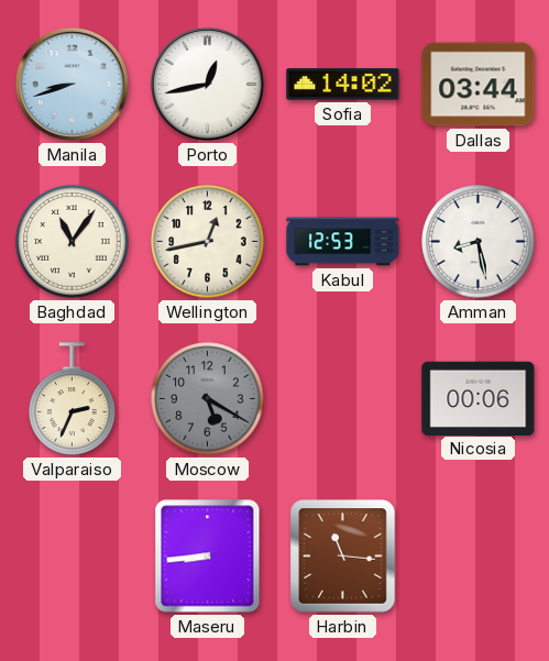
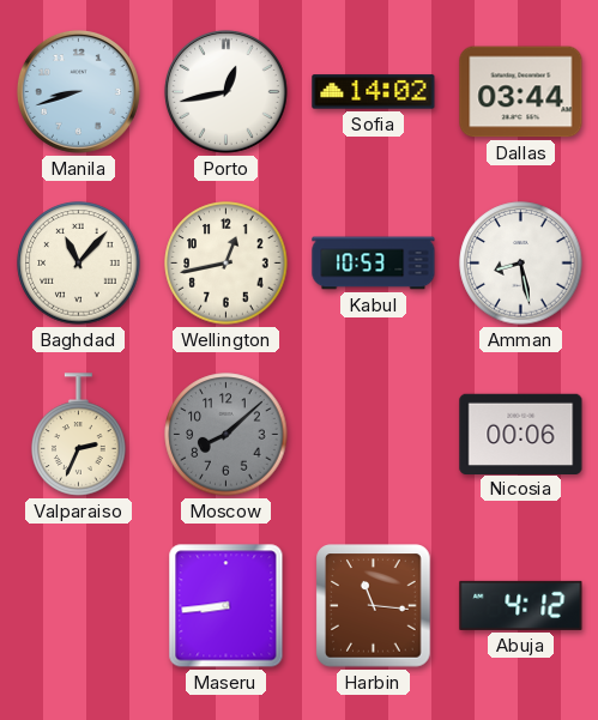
Baghdad: 11:06 -> 11:07 (79, 264)
Kabul: 12:53 -> 10:53 (374, 264)
Moscow: 5:20 -> 8:08 (226, 435)
Abuja: none -> 4:12 (521, 605)
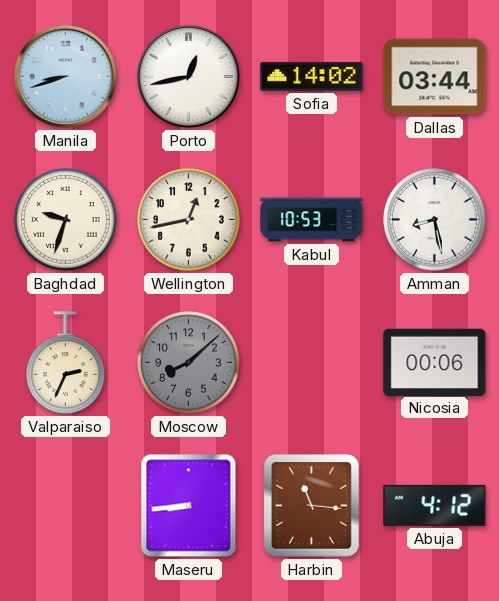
Baghdad: 11:07 -> 9:33 (66, 220)
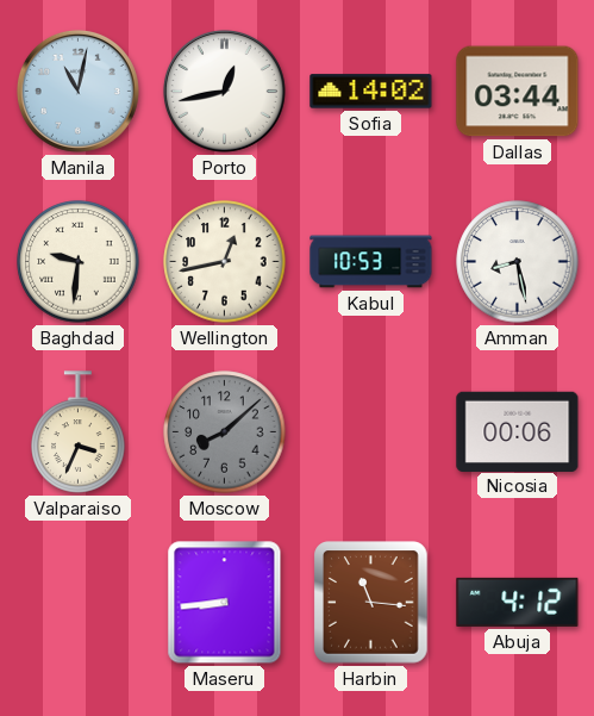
Manila: 8:42 -> 11:02 (77, 91)
Baghdad: 9:33 -> 9:31 (79, 262)
Valparaiso: 2:34 -> 3:34 (79, 432)
